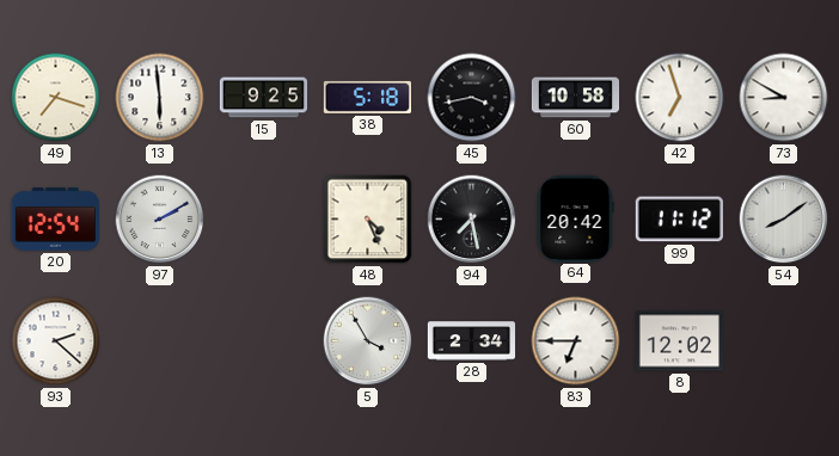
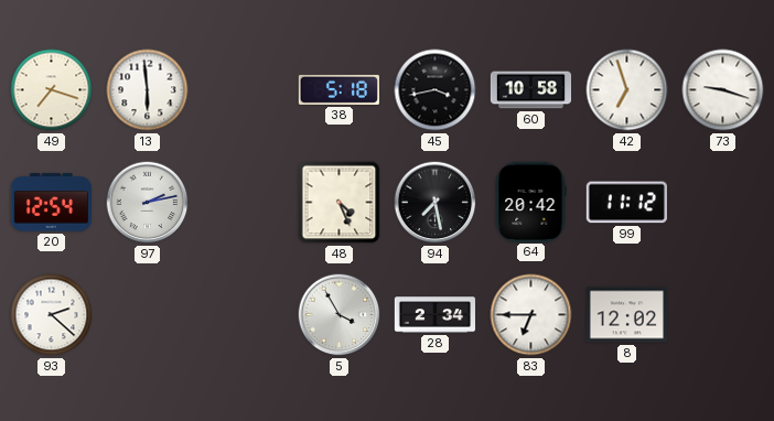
15: 9:25 -> none (264, 98)
73: 8:50 -> 9:18 (723, 90)
97: 2:10 -> 2:13 (148, 203)
54: 8:09 -> none (784, 220)
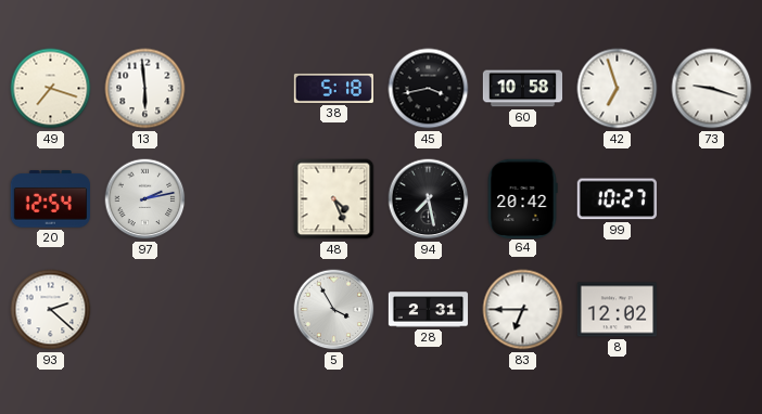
99: 11:12 -> 10:27 (617, 199)
28: 2:34 -> 2:31 (429, 310)
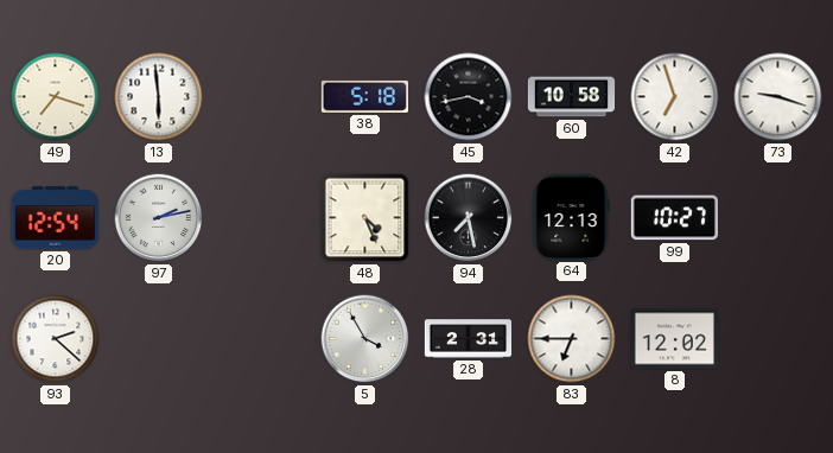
64: 20:42 -> 12:13 (571, 217)
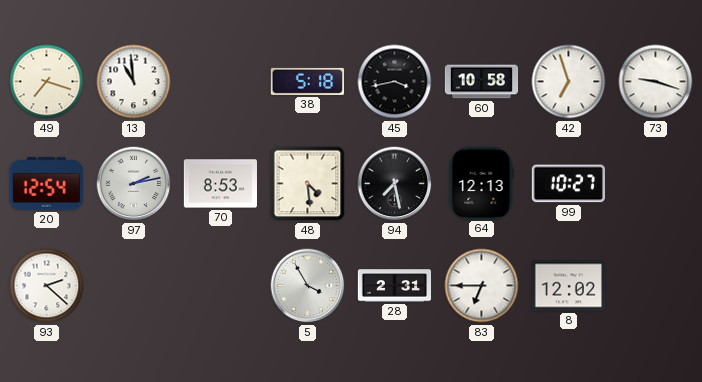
13: 5:59 -> 10:59 (134, 82)
70: none -> 8:53 (220, 184)
48: 4:26 -> 4:29 (308, 184)
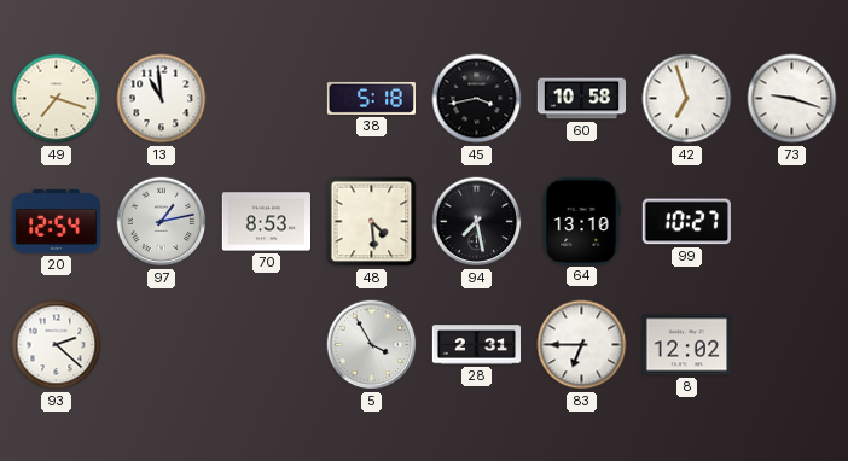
97: 2:13 -> 1:13 (162, 222)
64: 12:13 -> 13:10 (581, 221)
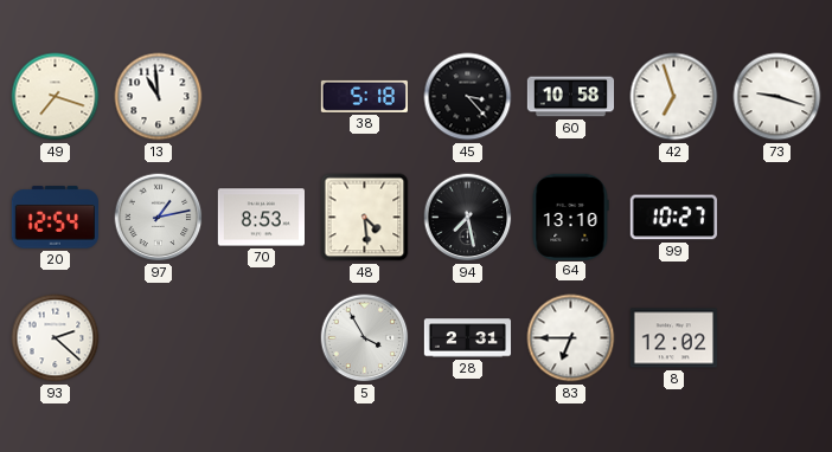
45: 3:43 -> 3:23 (468, 97)
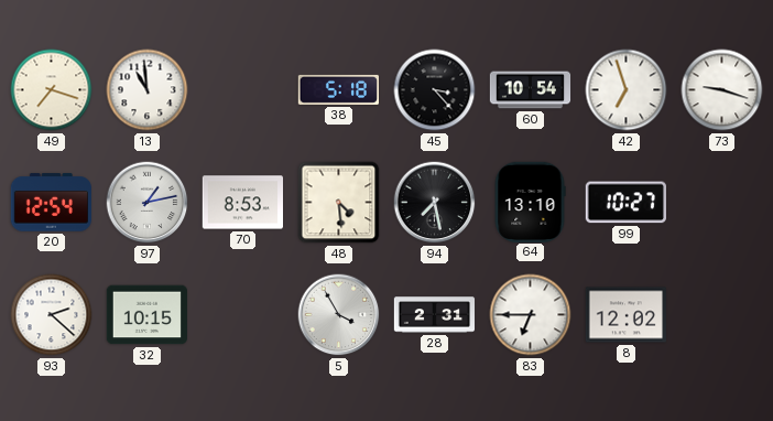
60: 10:58 -> 10:54 (531, 90)
32: none -> 10:15 (146, 315)
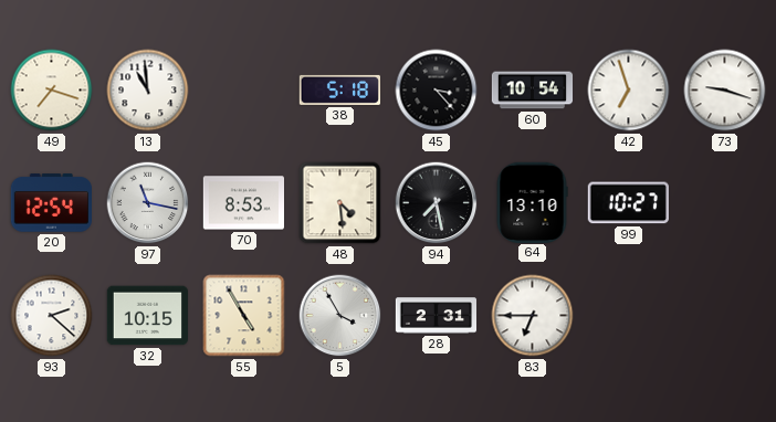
97: 1:13 -> 11:17 (148, 203)
55: none -> 4:55 (244, 316)
8: 12:02 -> none (625, 315)
